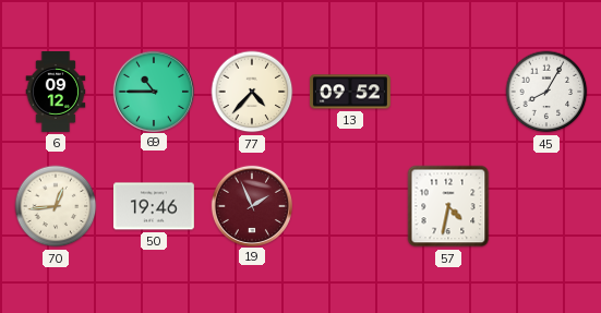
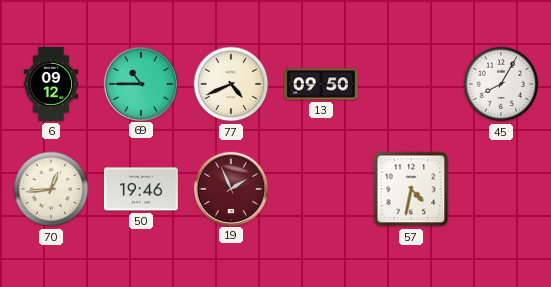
77: 4:37 -> 4:41 (231, 84)
13: 09:52 -> 09:50 (321, 84)
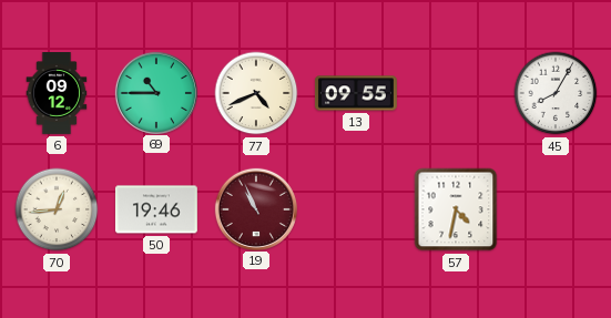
13: 09:50 -> 09:55 (356, 93)
19: 1:56 -> 10:56 (255, 208)
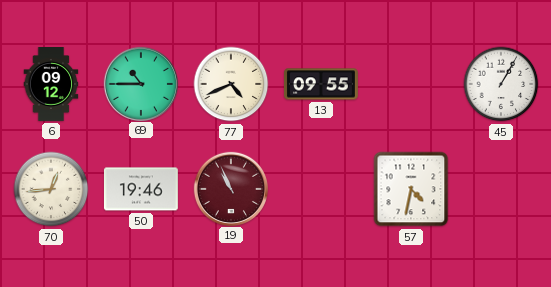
45: 8:05 -> 1:05 (501, 84)
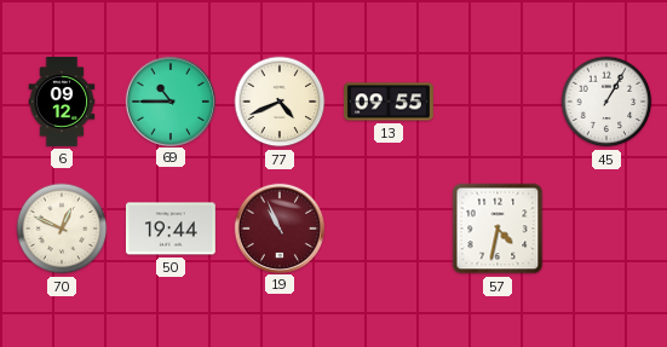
70: 12:44 -> 12:49 (62, 229)
50: 19:46 -> 19:44 (171, 229)
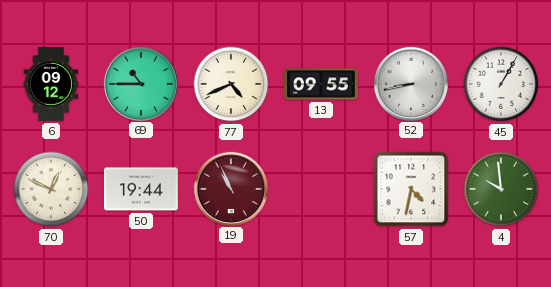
52: none -> 8:43 (410, 83)
4: none -> 9:59 (501, 189)
